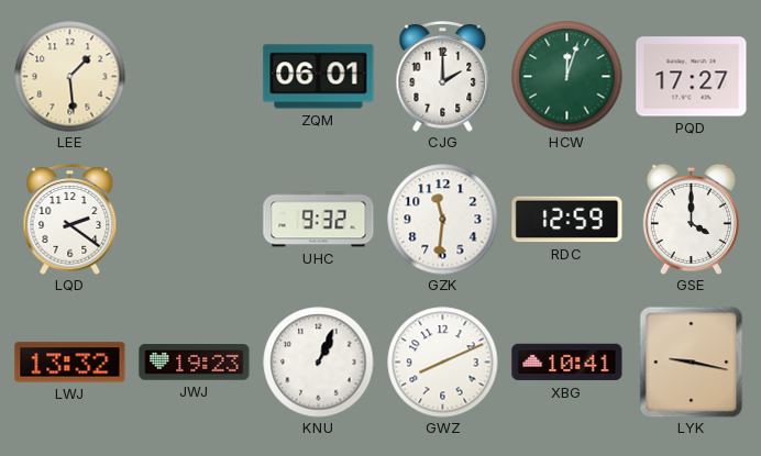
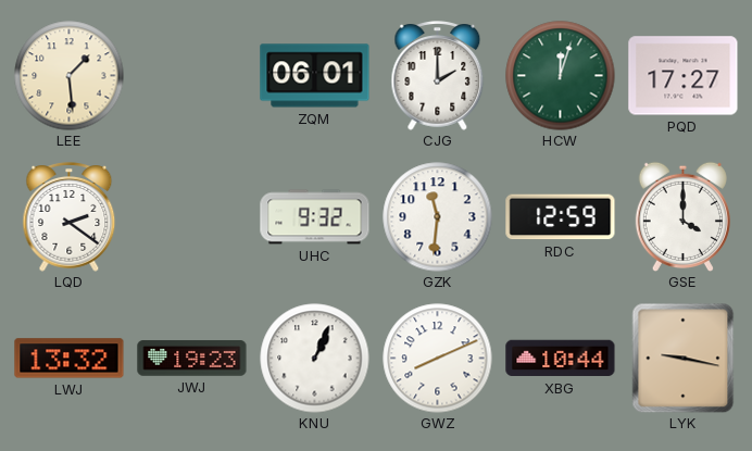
XBG: 10:41 -> 10:44 (561, 359)
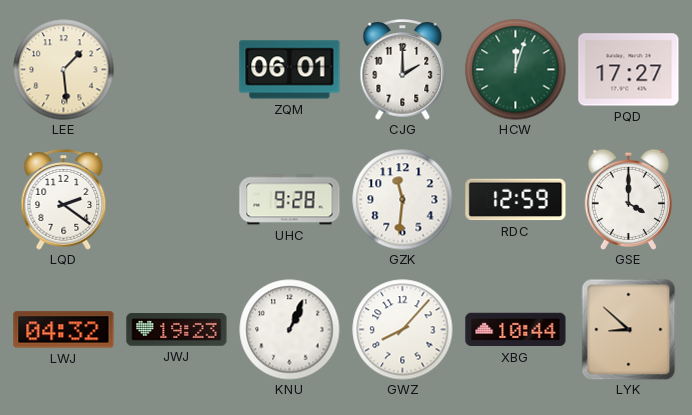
UHC: 9:32 -> 9:28 (290, 200)
LWJ: 13:32 -> 04:32 (64, 330)
GWZ: 8:11 -> 8:07 (403, 330)
LYK: 9:17 -> 8:52 (629, 329)
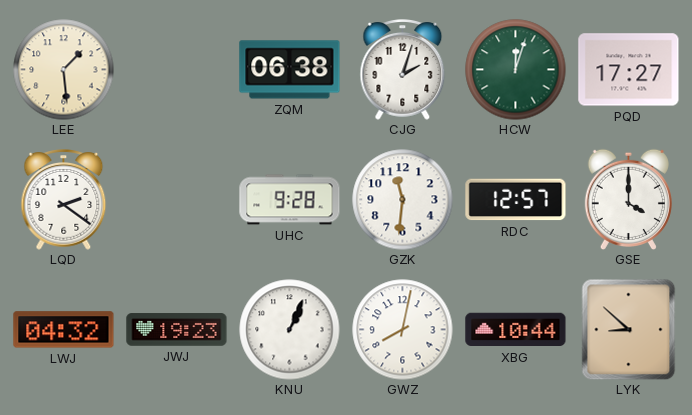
ZQM: 06:01 -> 06:38 (290, 70)
CJG: 2:00 -> 2:03 (403, 70)
RDC: 12:59 -> 12:57 (516, 200)
GWZ: 8:07 -> 8:02 (403, 330)
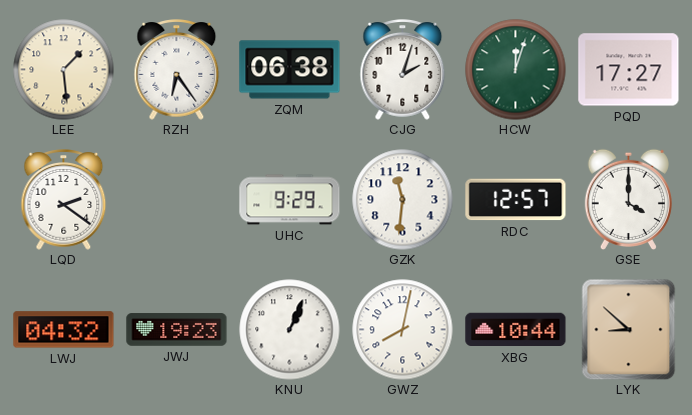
RZH: none -> 6:24 (177, 70)
UHC: 9:28 -> 9:29 (290, 200)
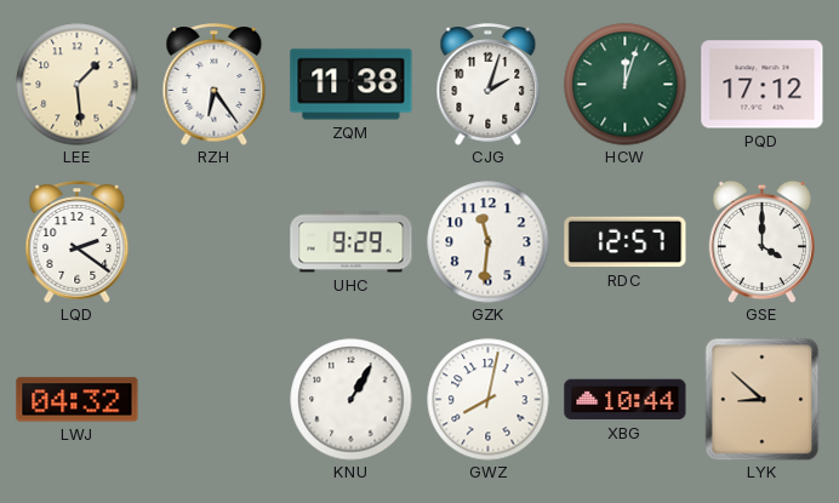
ZQM: 06:38 -> 11:38 (352, 85)
PQD: 17:27 -> 17:12 (763, 85)
JWJ: 19:23 -> none (177, 330)
KNU: 1:04 -> 1:05 (352, 400)
